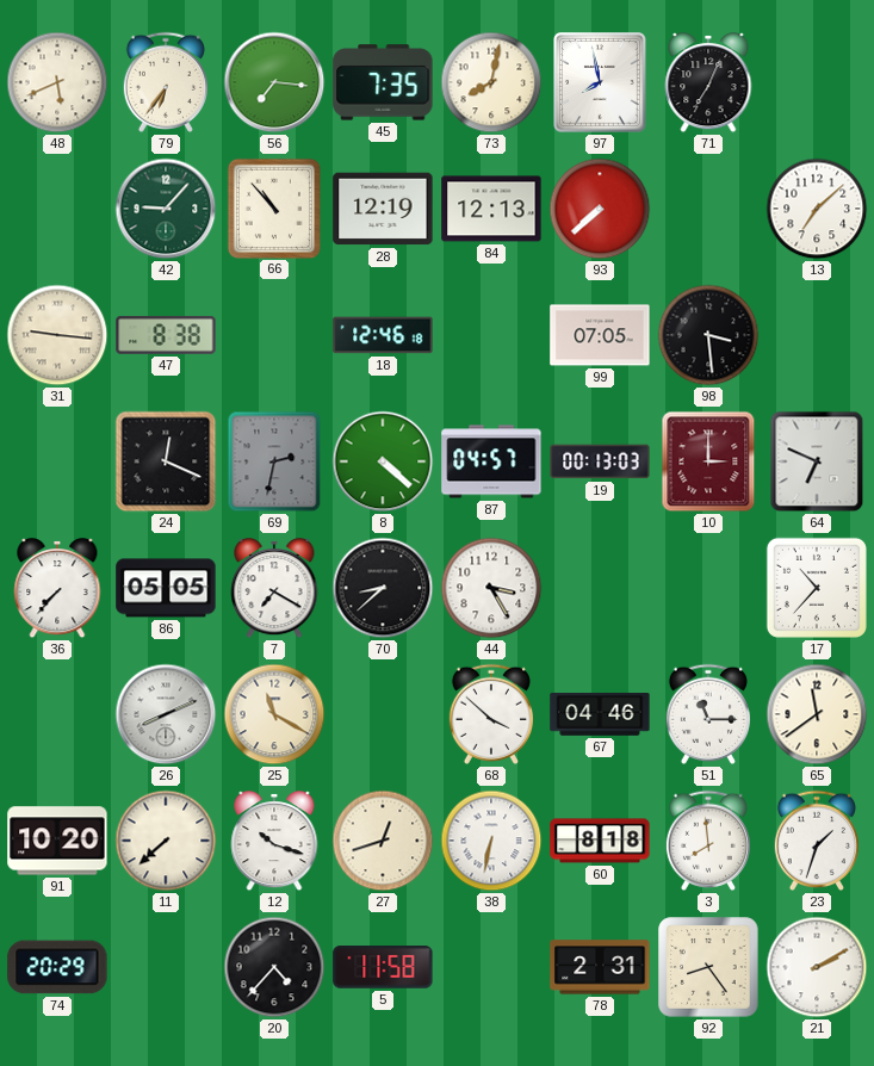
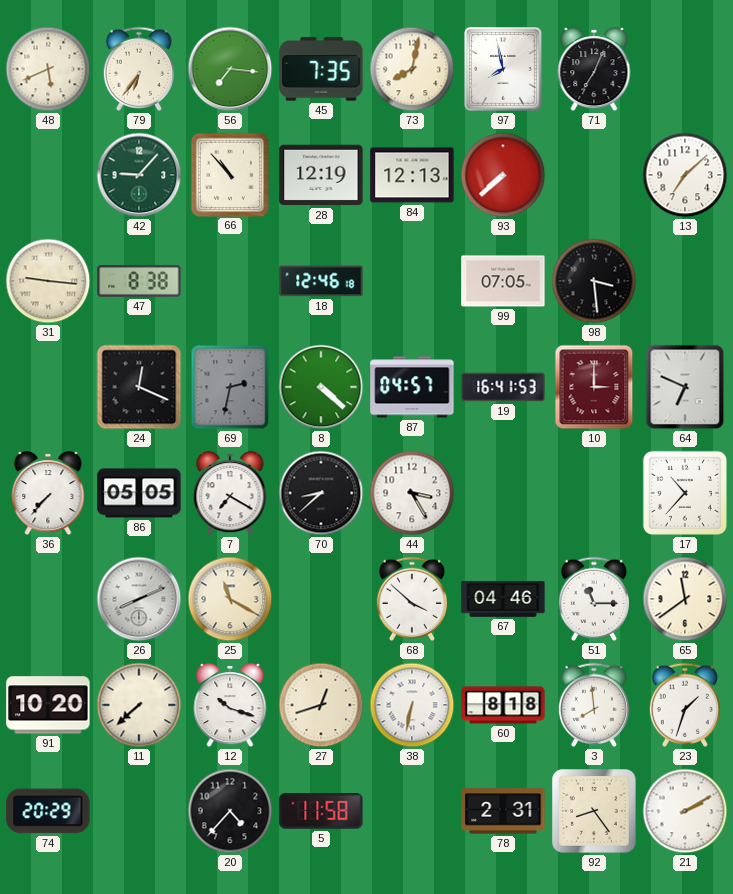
19: 00:13 -> 16:41 (503, 387)
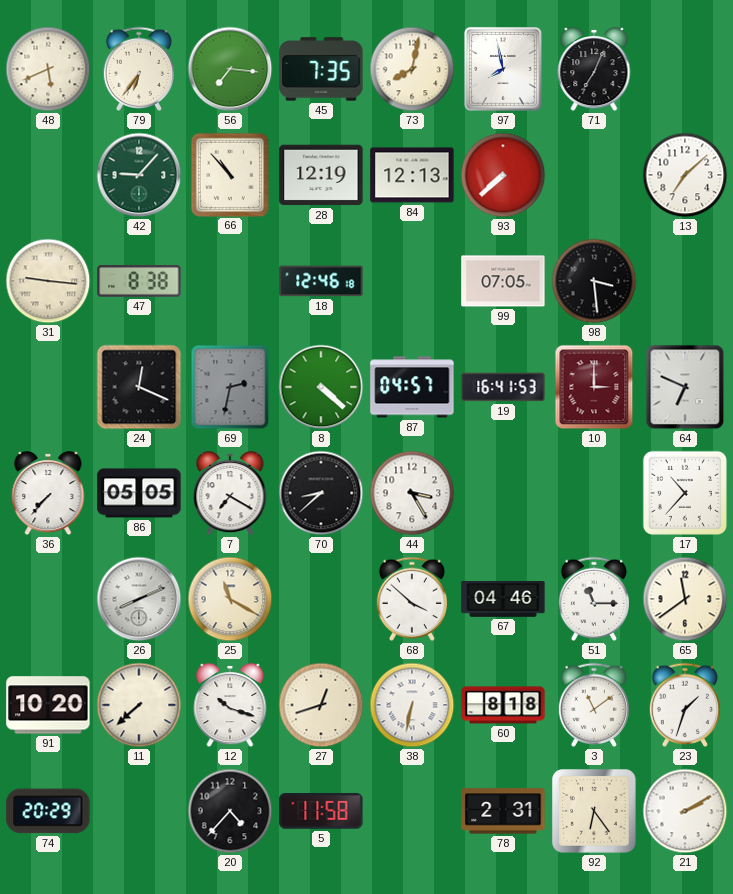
3: 7:59 -> 11:09 (593, 705)
92: 8:24 -> 6:24 (594, 811)
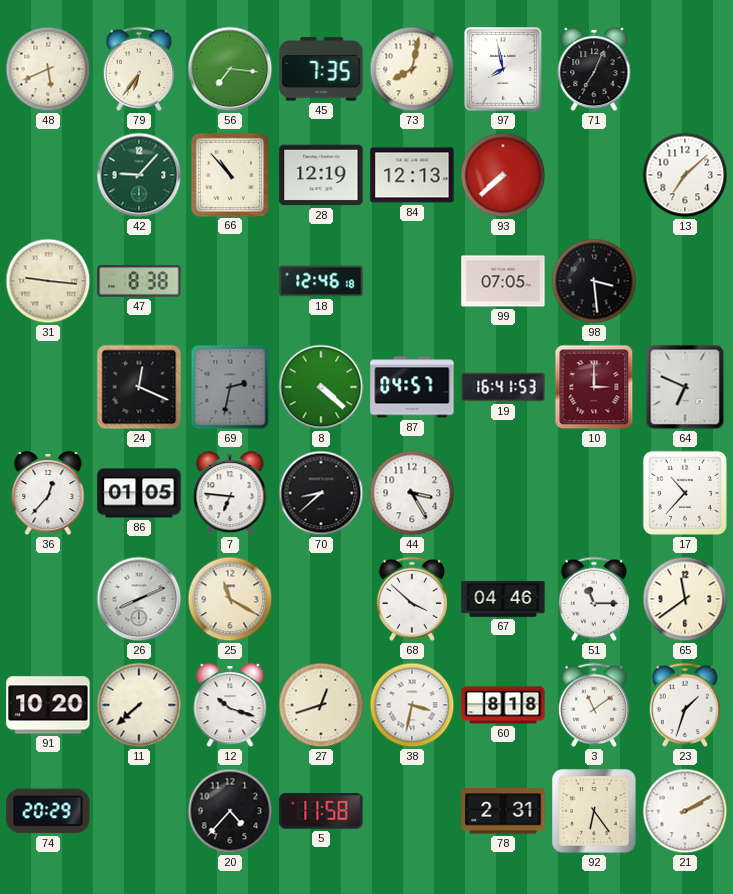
36: 7:37 -> 12:37 (48, 494)
86: 05:05 -> 01:05 (139, 493)
7: 7:20 -> 6:46 (230, 494)
38: 6:32 -> 3:32 (412, 705)
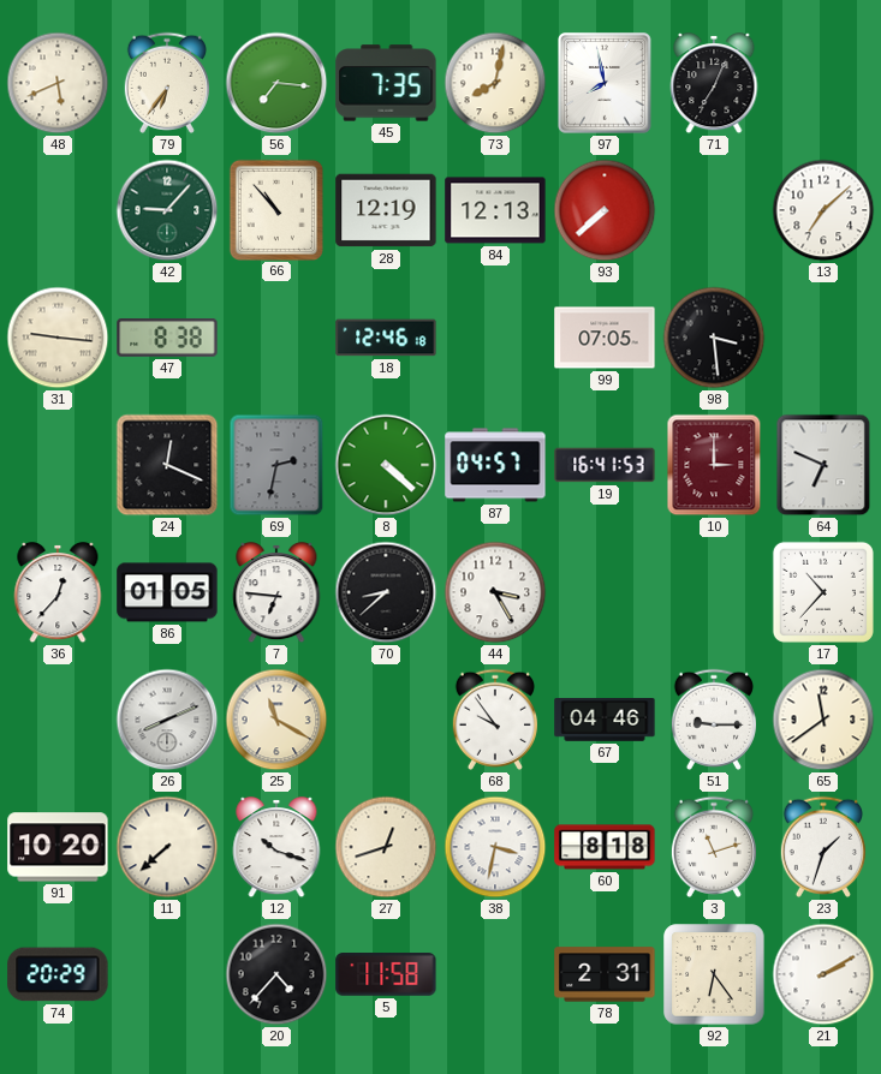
68: 3:52 -> 9:54 (494, 720)
51: 11:15 -> 9:15 (713, 720)
3: 11:09 -> 11:12 (713, 847)
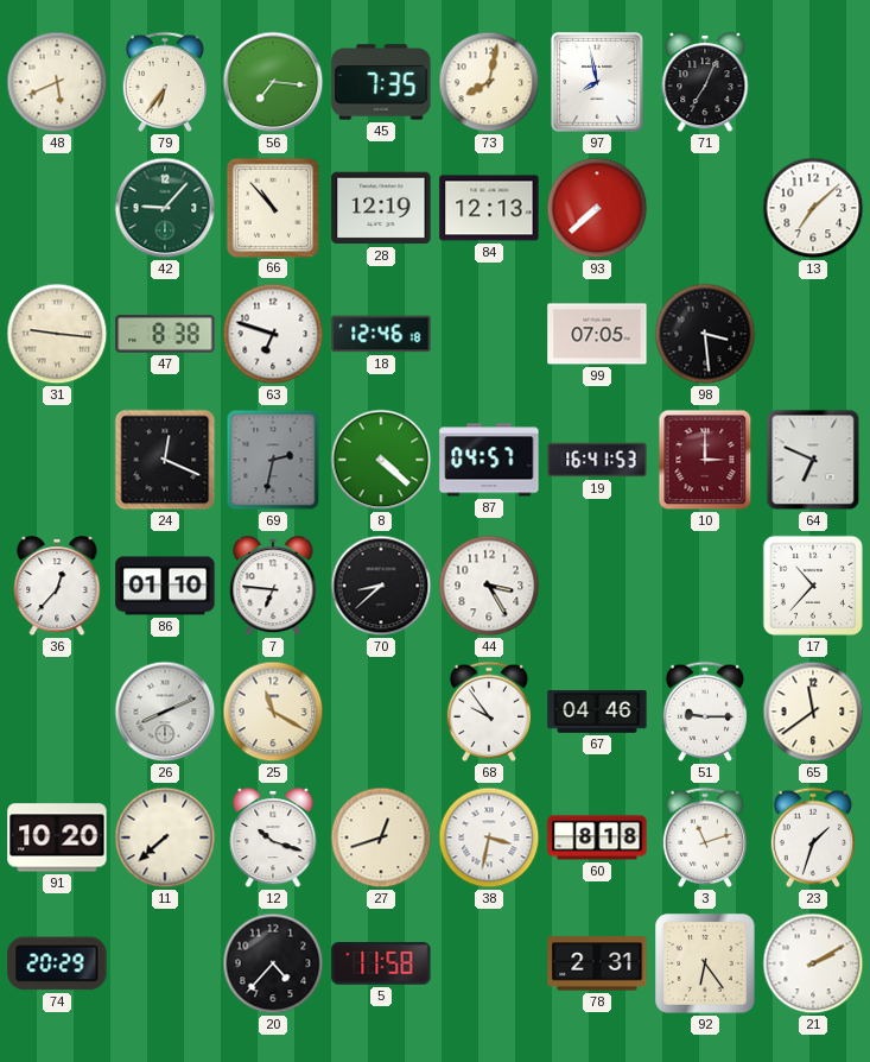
63: none -> 6:48 (273, 334)
86: 01:05 -> 01:10 (165, 586)
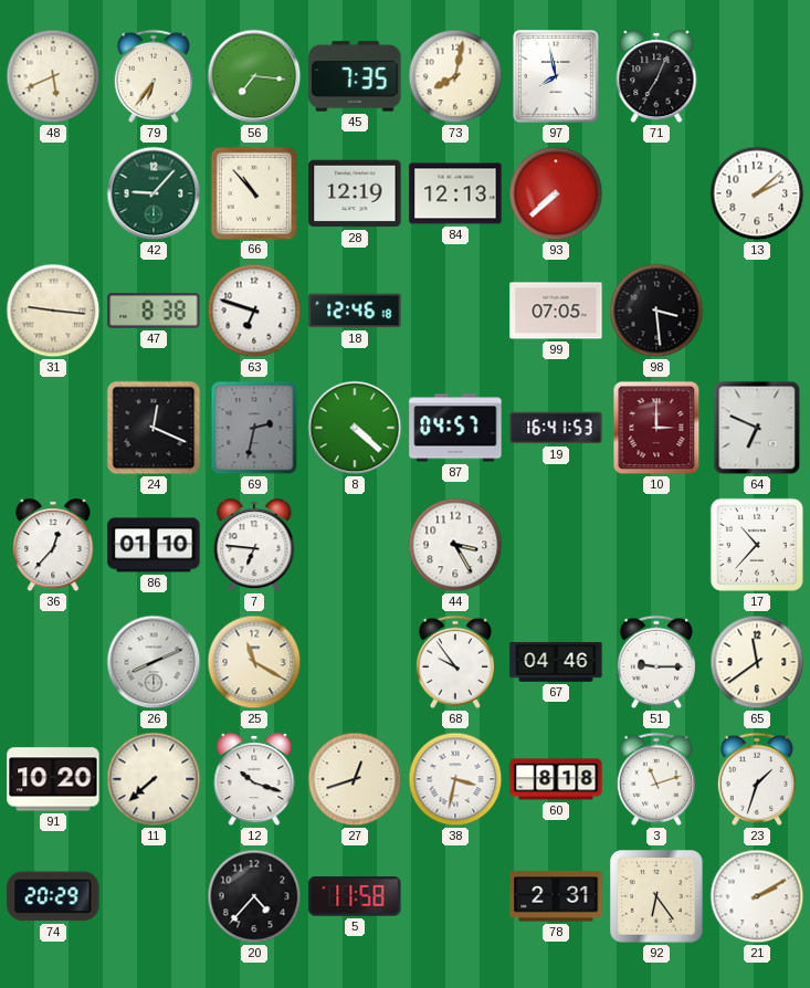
13: 7:08 -> 2:08 (757, 193)
70: 8:38 -> none (381, 586)
